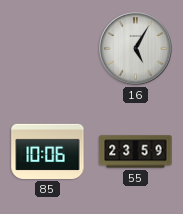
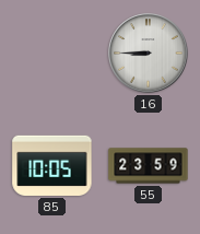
16: 5:05 -> 8:45 (149, 54)
85: 10:06 -> 10:05 (52, 165)
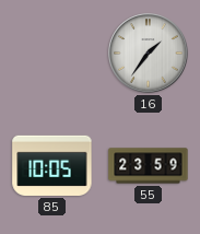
16: 8:45 -> 1:36 (149, 54)
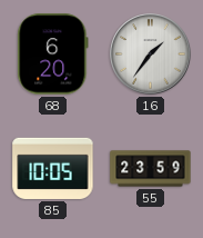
68: none -> 6:20 (53, 54)
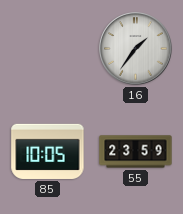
68: 6:20 -> none (53, 54)
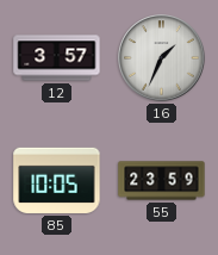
12: none -> 3:57 (57, 58)
16: 1:36 -> 1:34 (162, 58)
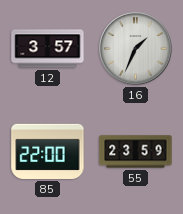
85: 10:05 -> 22:00 (48, 151)
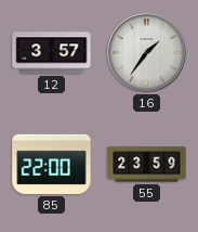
16: 1:34 -> 1:36 (147, 53)
